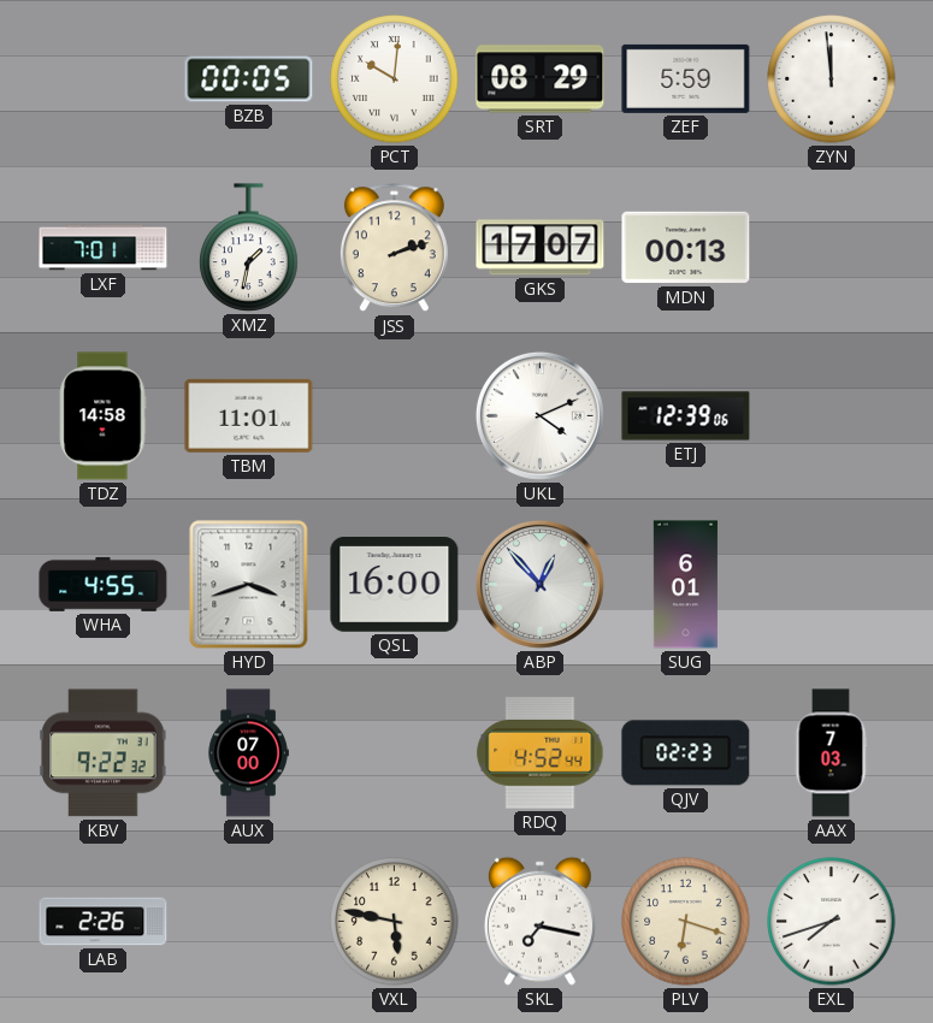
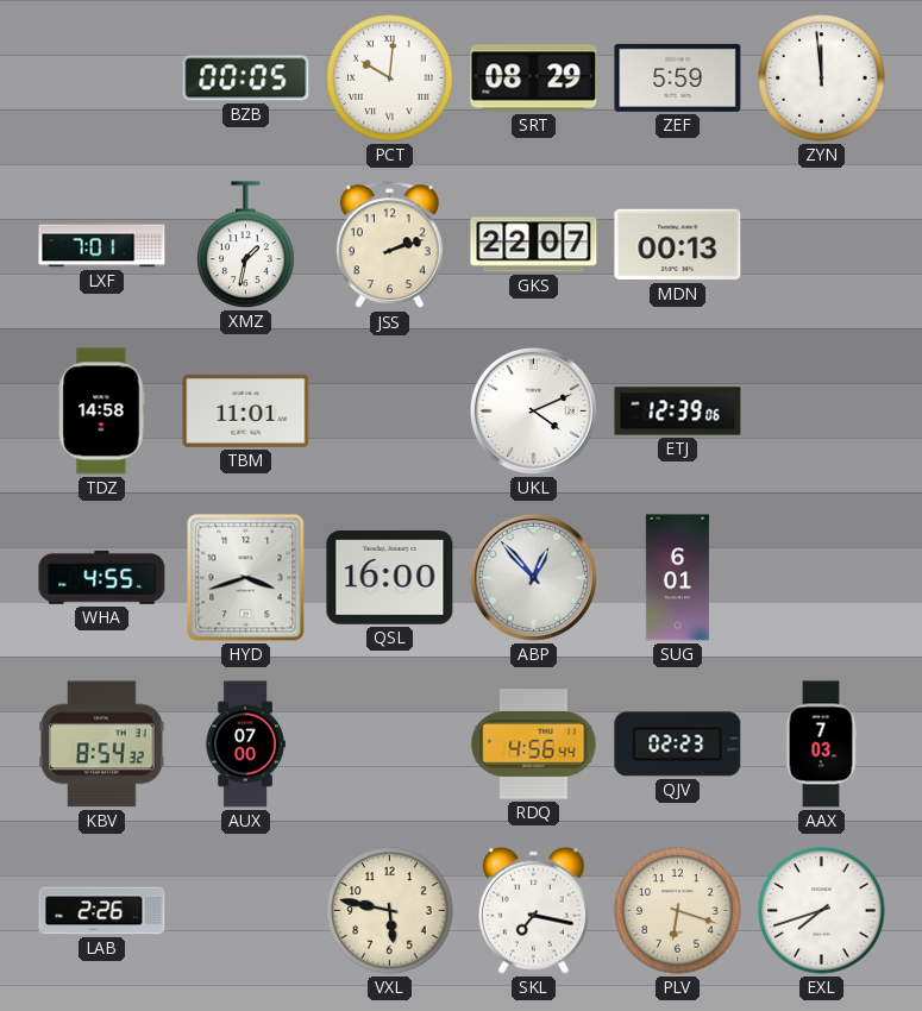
GKS: 17:07 -> 22:07 (534, 245)
KBV: 9:22 -> 8:54 (102, 745)
RDQ: 4:52 -> 4:56 (534, 745)
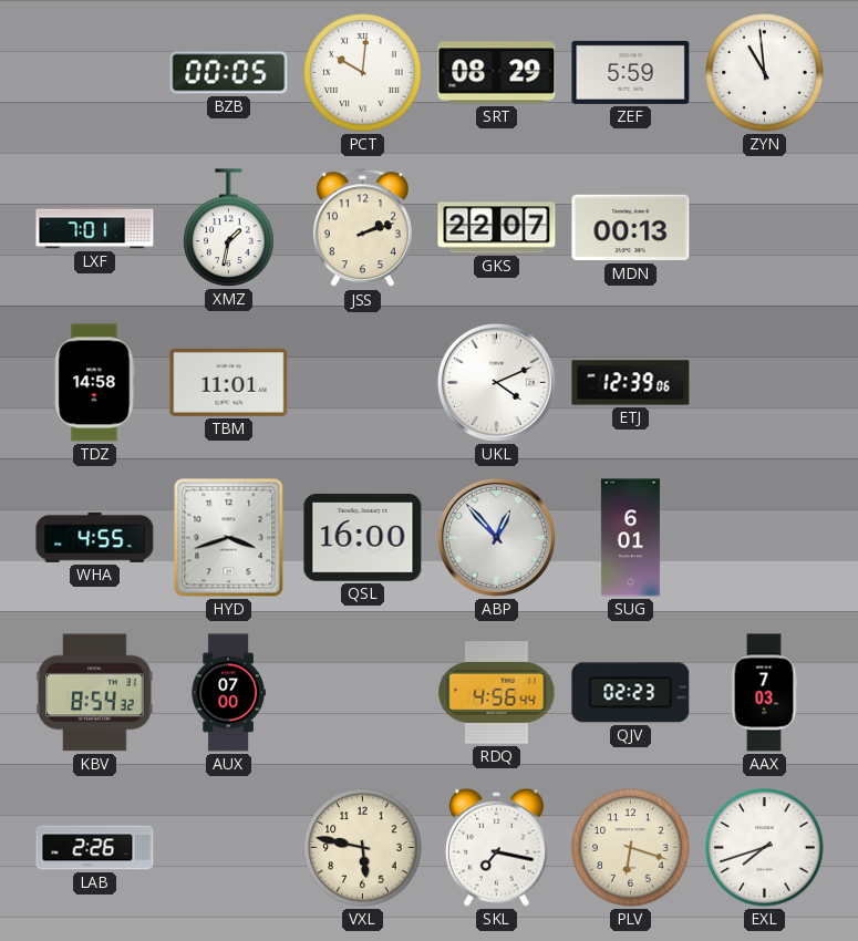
ZYN: 11:59 -> 10:59 (765, 73)
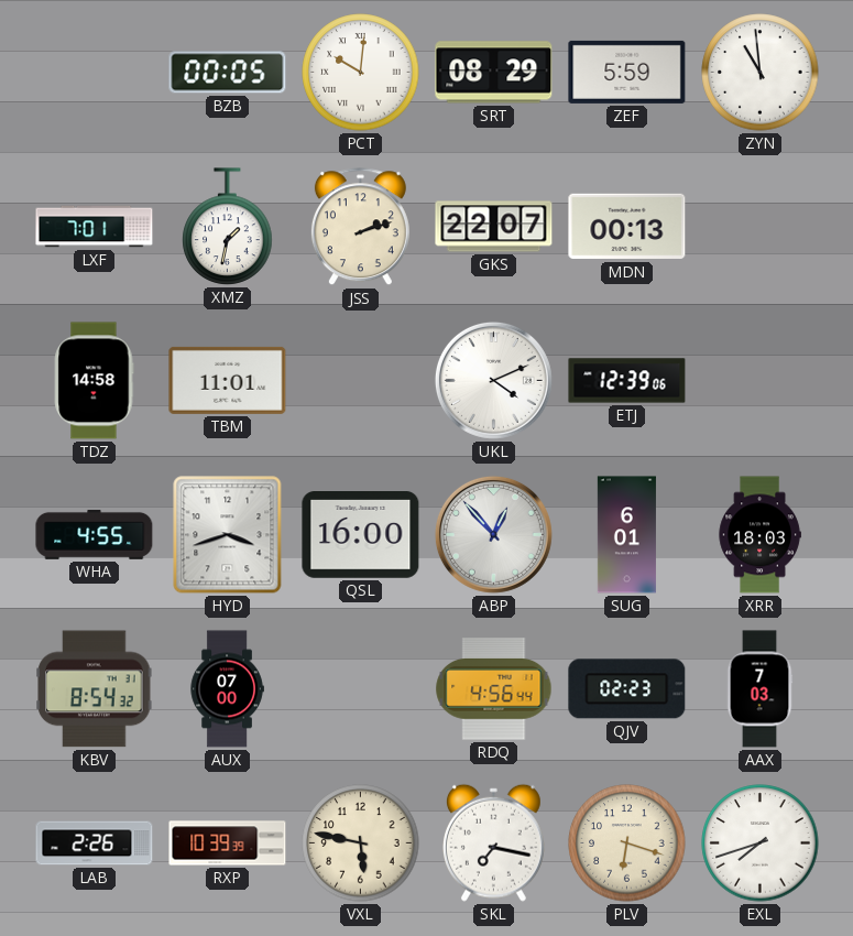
XRR: none -> 18:03 (759, 535)
RXP: none -> 10:39 (228, 844)
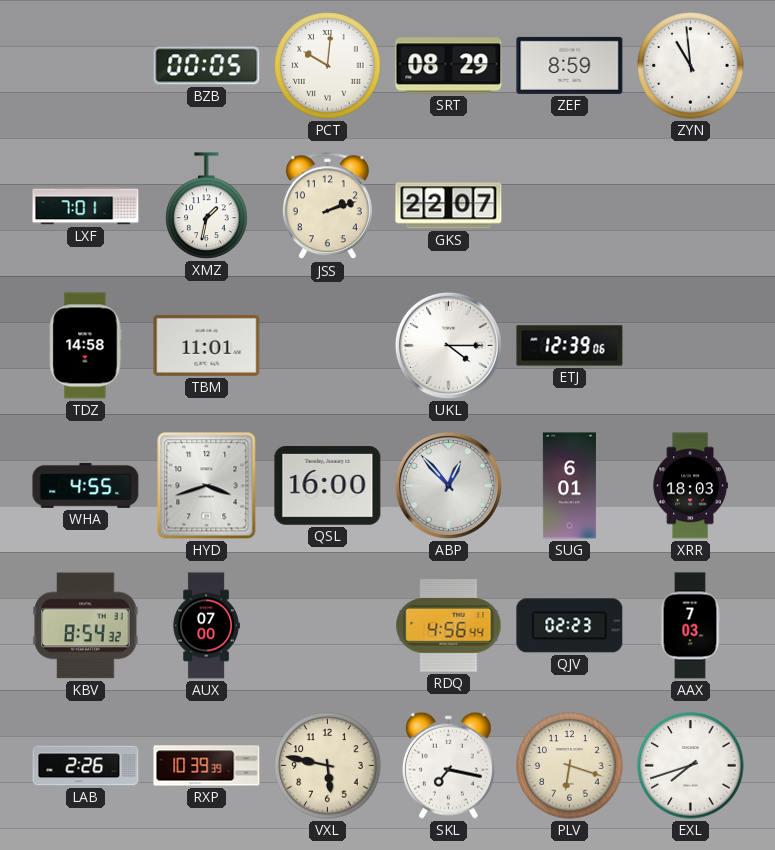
ZEF: 5:59 -> 8:59 (570, 65)
MDN: 00:13 -> none (627, 227)
UKL: 4:11 -> 4:15 (448, 345)
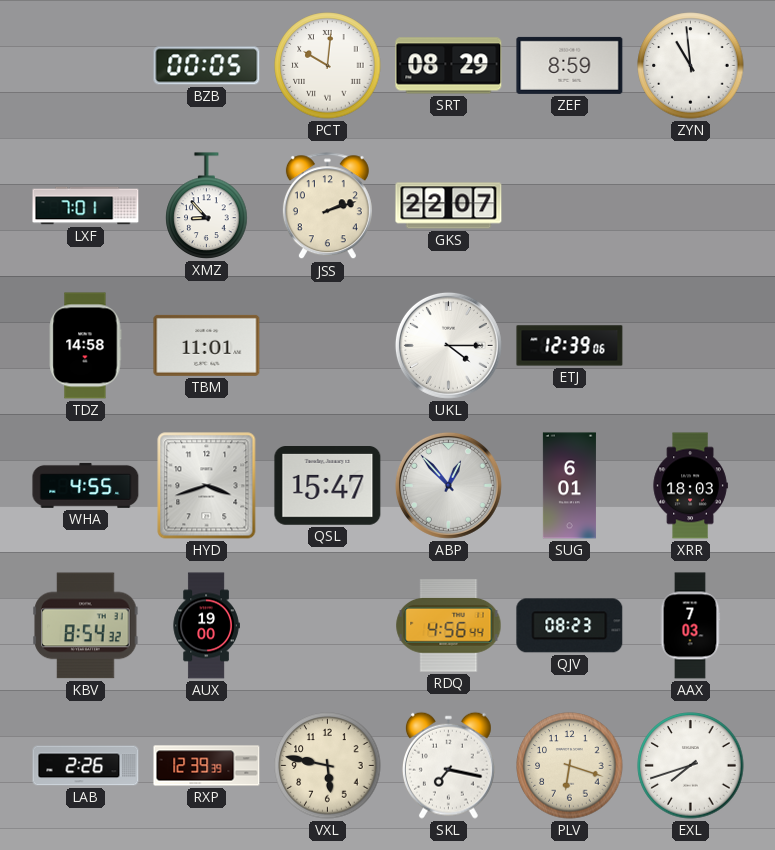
XMZ: 1:32 -> 8:53 (207, 206)
QSL: 16:00 -> 15:47 (328, 486)
AUX: 07:00 -> 19:00 (206, 626)
QJV: 02:23 -> 08:23 (570, 626)
RXP: 10:39 -> 12:39 (207, 766)
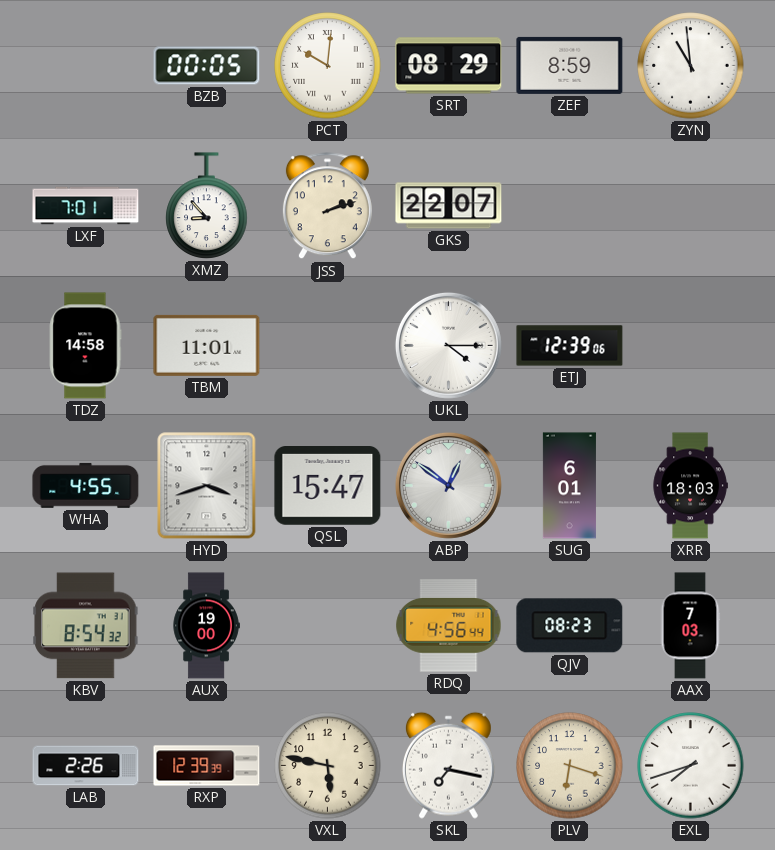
ABP: 12:53 -> 12:51 (448, 485)
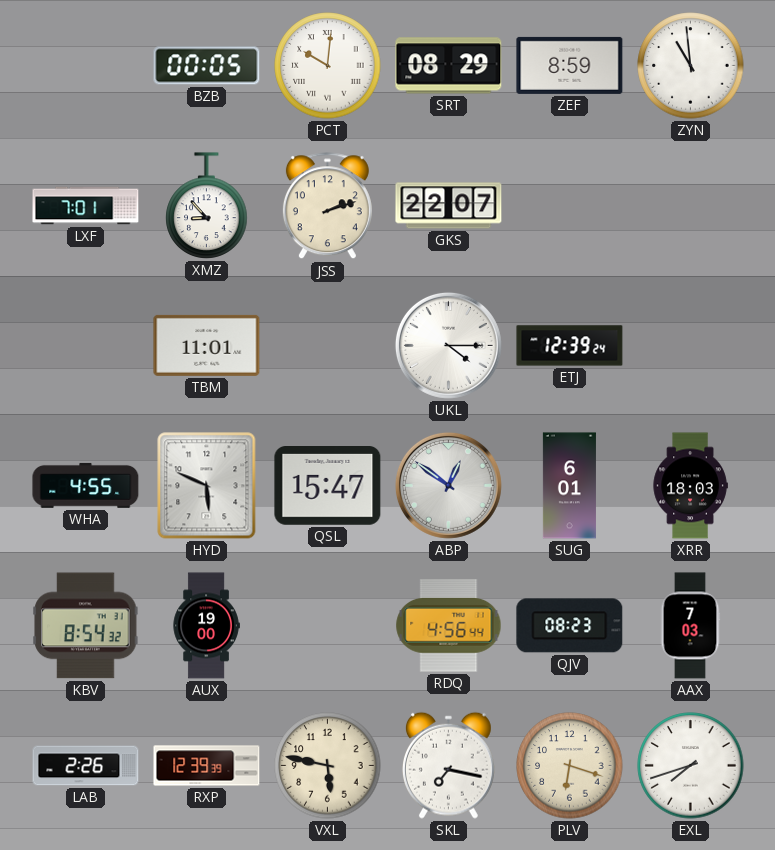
TDZ: 14:58 -> none (85, 346)
ETJ: 12:39:06 -> 12:39:24 (570, 346)
HYD: 3:42 -> 5:49 (207, 486)
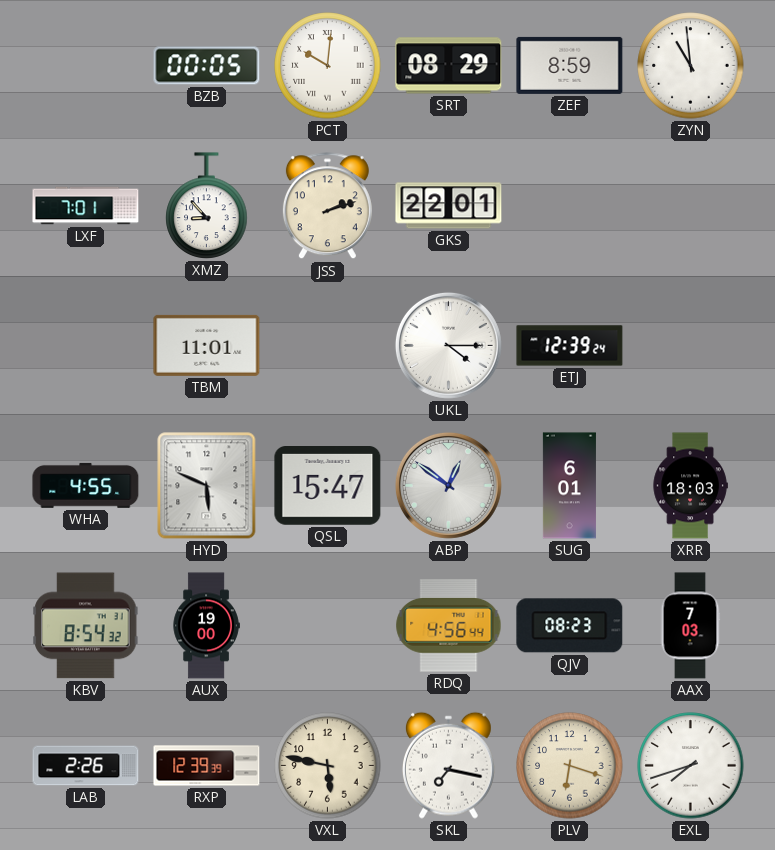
GKS: 22:07 -> 22:01 (449, 206)
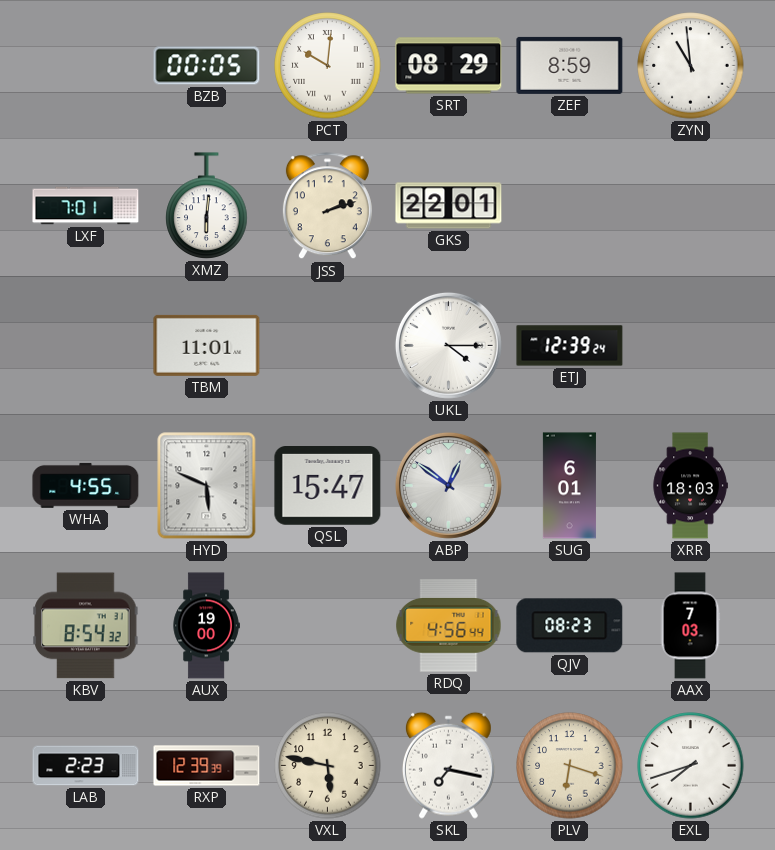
XMZ: 8:53 -> 6:01 (207, 206)
LAB: 2:26 -> 2:23 (86, 766)
